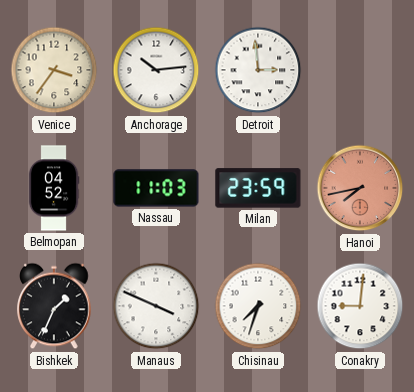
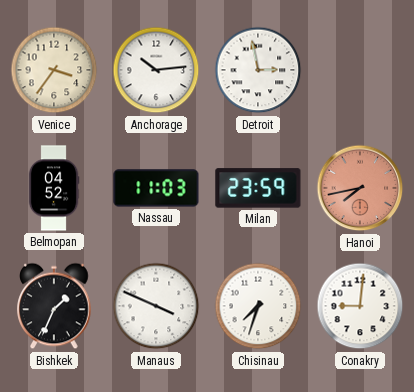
Detroit: 2:59 -> 2:58 (258, 70)
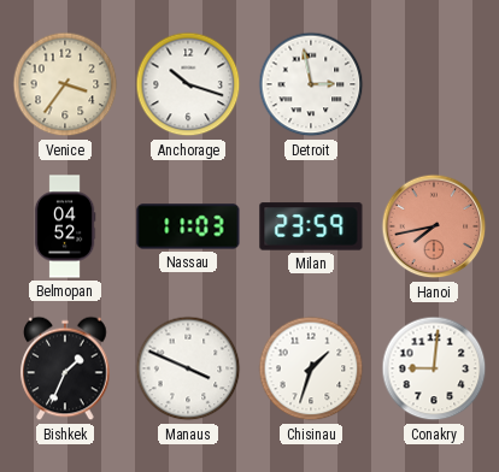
Anchorage: 10:14 -> 10:18 (188, 84)
Chisinau: 7:33 -> 1:33 (311, 368)
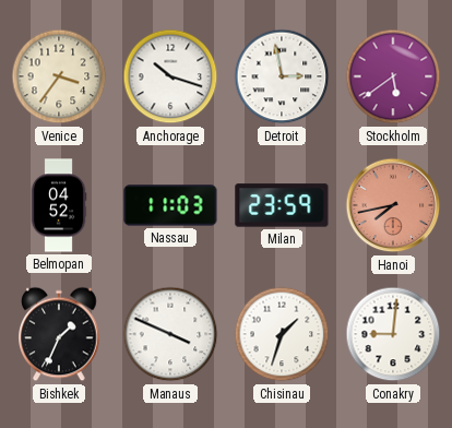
Stockholm: none -> 5:39 (393, 76)
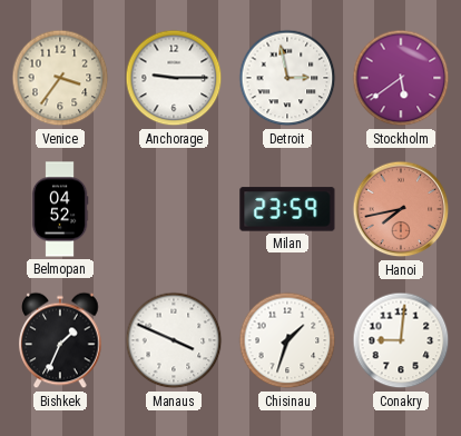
Anchorage: 10:18 -> 9:15 (174, 78)
Nassau: 11:03 -> none (170, 205)
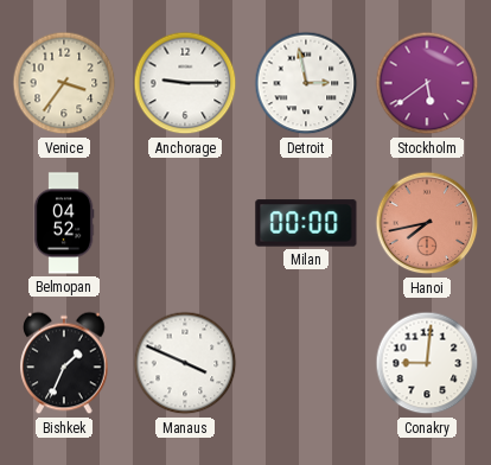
Milan: 23:59 -> 00:00 (306, 223)
Chisinau: 1:33 -> none (287, 340)
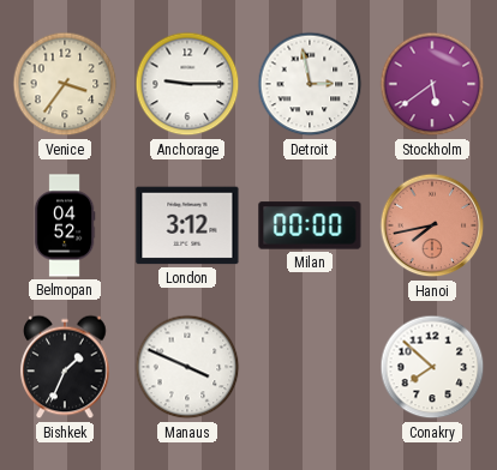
London: none -> 3:12 (187, 225)
Conakry: 9:01 -> 7:52 (432, 367)
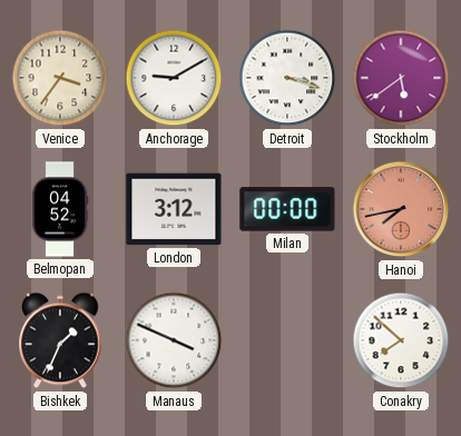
Anchorage: 9:15 -> 9:10 (174, 78)
Detroit: 2:58 -> 3:18 (287, 78)
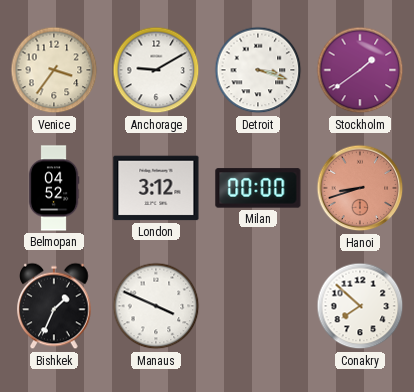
Stockholm: 5:39 -> 1:39 (360, 70)
Hanoi: 7:43 -> 8:42 (360, 188)
